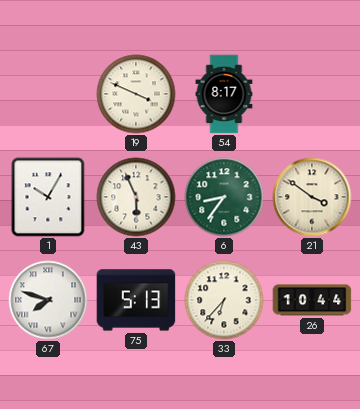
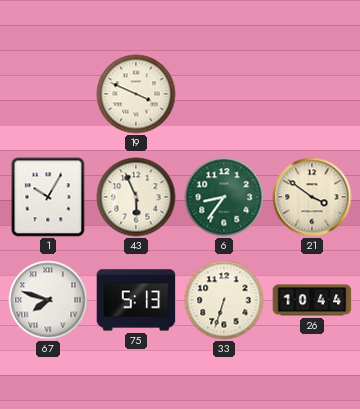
54: 8:17 -> none (224, 94)
33: 6:37 -> 6:33 (224, 300)
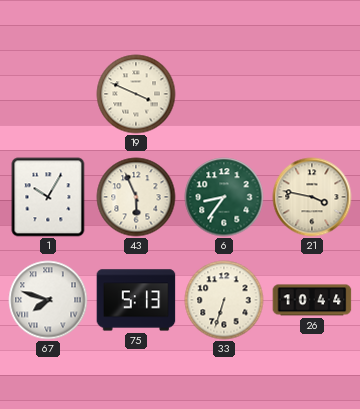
21: 3:51 -> 3:47 (312, 197)
